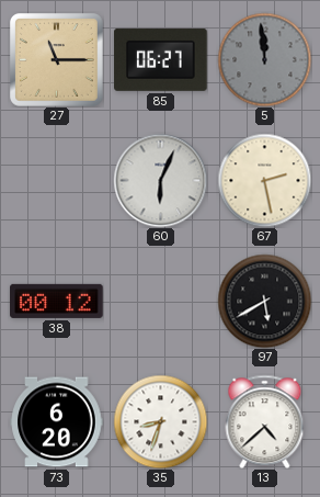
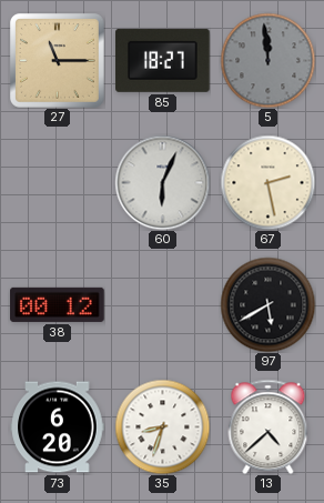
85: 06:27 -> 18:27 (163, 60)
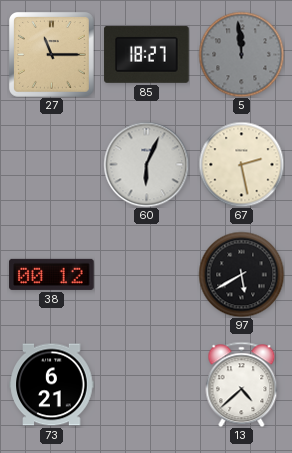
73: 6:20 -> 6:21 (52, 385)
35: 8:33 -> none (162, 426)
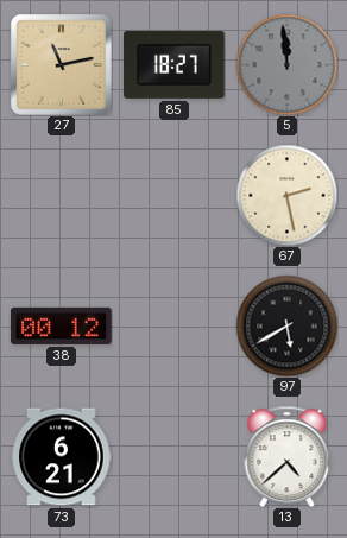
27: 11:15 -> 11:13 (62, 65)
60: 6:04 -> none (146, 164)
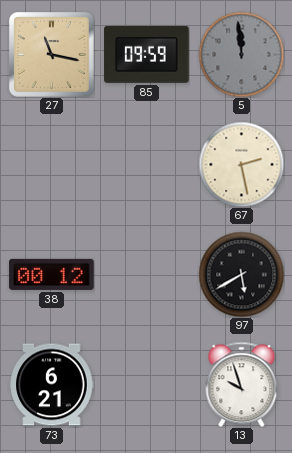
27: 11:13 -> 11:17 (52, 55)
85: 18:27 -> 09:59 (147, 54)
13: 4:38 -> 9:57 (242, 384)
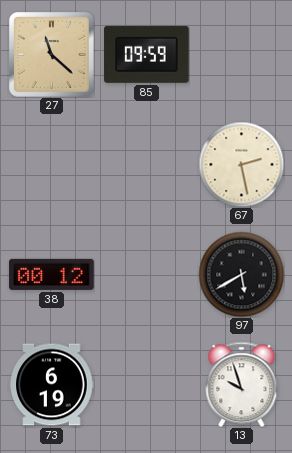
27: 11:17 -> 11:22 (52, 55)
5: 11:59 -> none (241, 54)
73: 6:21 -> 6:19 (52, 385)
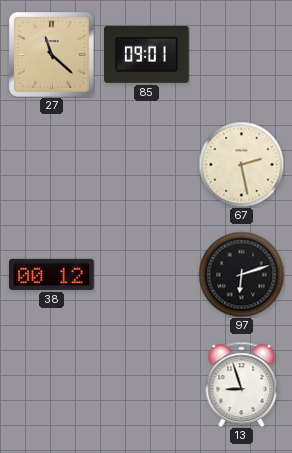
85: 09:59 -> 09:01 (147, 54)
97: 5:40 -> 6:12 (241, 274)
73: 6:19 -> none (52, 385)
13: 9:57 -> 8:57 (242, 384)
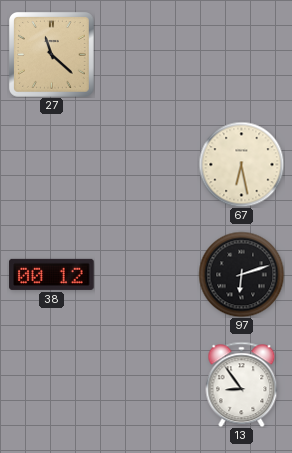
85: 09:01 -> none (147, 54)
67: 2:28 -> 6:28 (241, 164)
13: 8:57 -> 8:54 (242, 384)
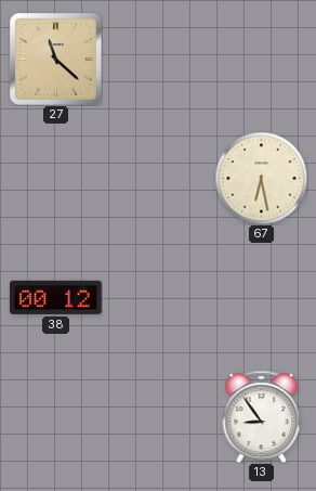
97: 6:12 -> none (241, 274)
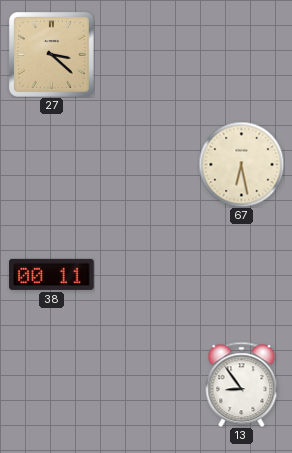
27: 11:22 -> 3:22 (52, 55)
38: 00:12 -> 00:11 (52, 274)
